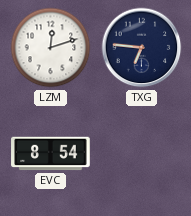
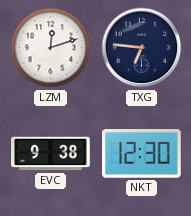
EVC: 8:54 -> 9:38 (51, 154)
NKT: none -> 12:30 (142, 154)
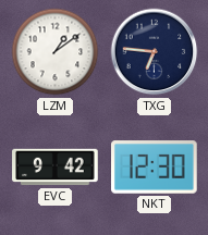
LZM: 12:12 -> 1:09 (56, 52)
EVC: 9:38 -> 9:42 (56, 168)
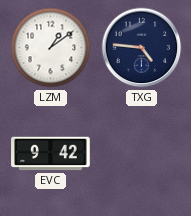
TXG: 6:46 -> 4:46 (142, 48)
NKT: 12:30 -> none (155, 168)
